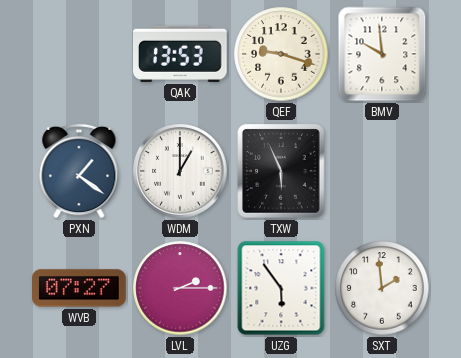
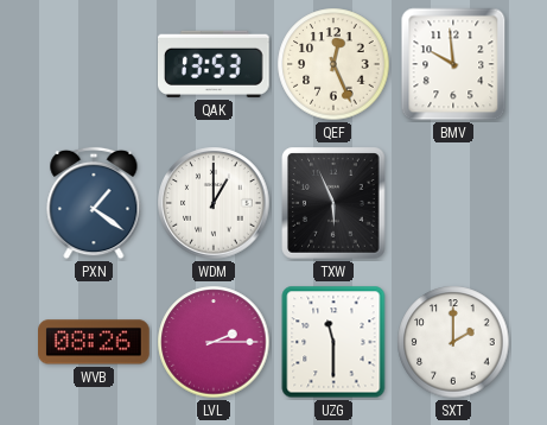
QEF: 9:18 -> 12:26 (333, 64)
WVB: 07:27 -> 08:26 (95, 342)
UZG: 5:54 -> 11:30 (333, 342)
SXT: 1:59 -> 2:00 (453, 342)
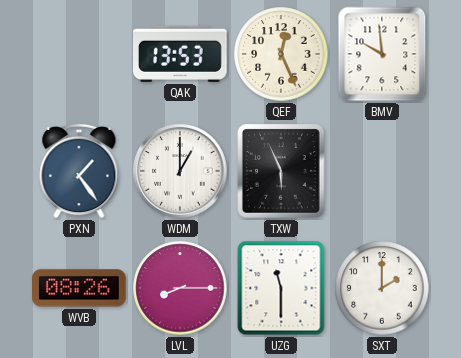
PXN: 1:21 -> 1:24 (79, 171)
LVL: 2:15 -> 8:15 (180, 288)
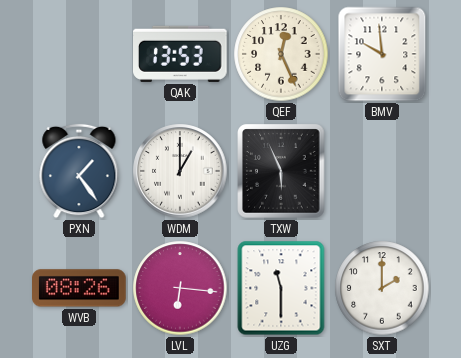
LVL: 8:15 -> 6:16 (180, 288)
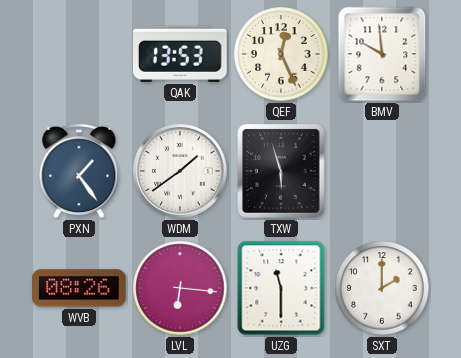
WDM: 1:00 -> 1:39 (180, 171)
TXW: 5:56 -> 5:57 (281, 171)
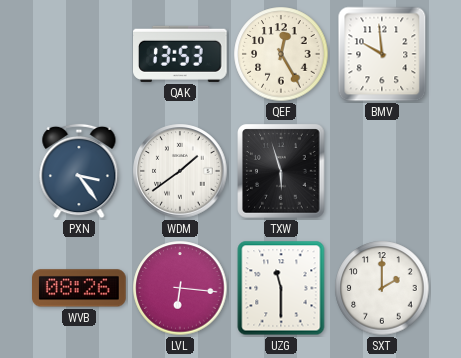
QEF: 12:26 -> 12:25 (281, 54)
PXN: 1:24 -> 3:24 (79, 171)
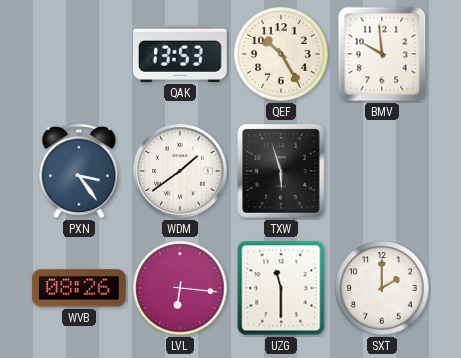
QEF: 12:25 -> 10:25 (281, 54)
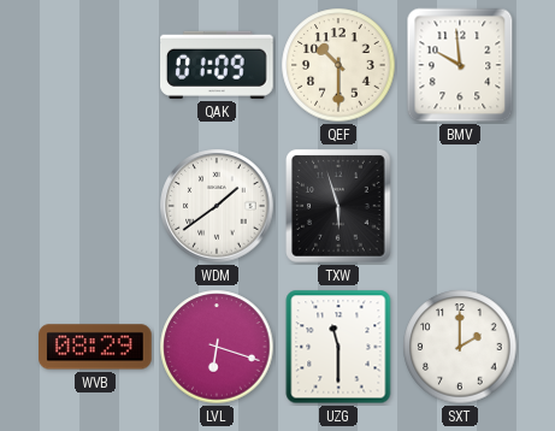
QAK: 13:53 -> 01:09 (218, 65)
QEF: 10:25 -> 10:30 (338, 65)
PXN: 3:24 -> none (79, 171)
WVB: 08:26 -> 08:29 (96, 347)
LVL: 6:16 -> 6:18 (217, 347)
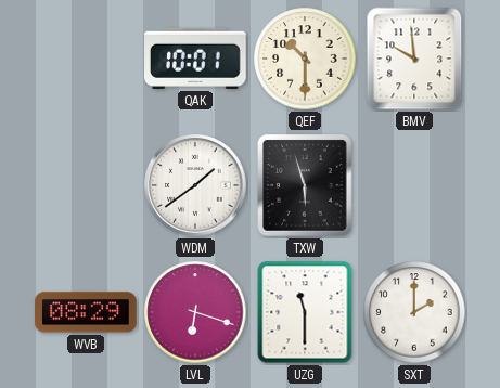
QAK: 01:09 -> 10:01 (196, 59)
